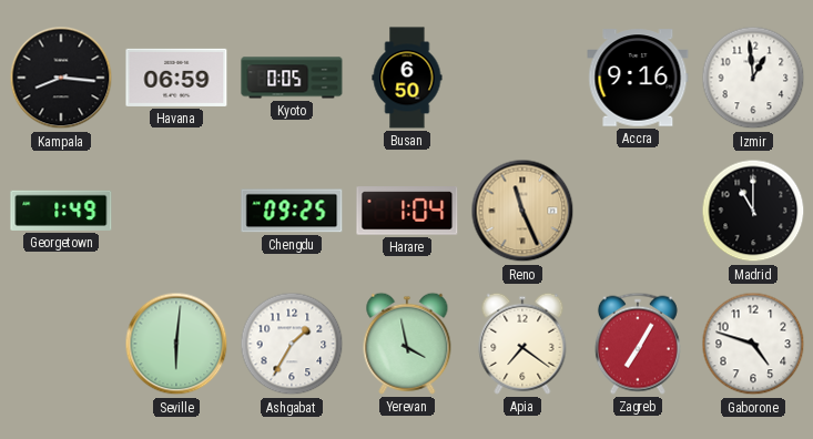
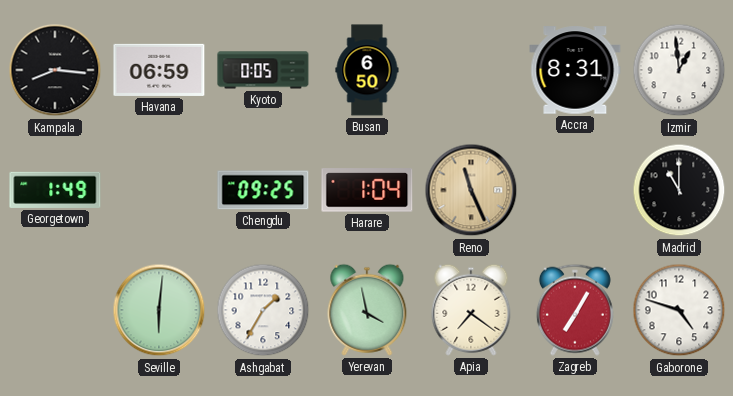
Accra: 9:16 -> 8:31 (575, 70)
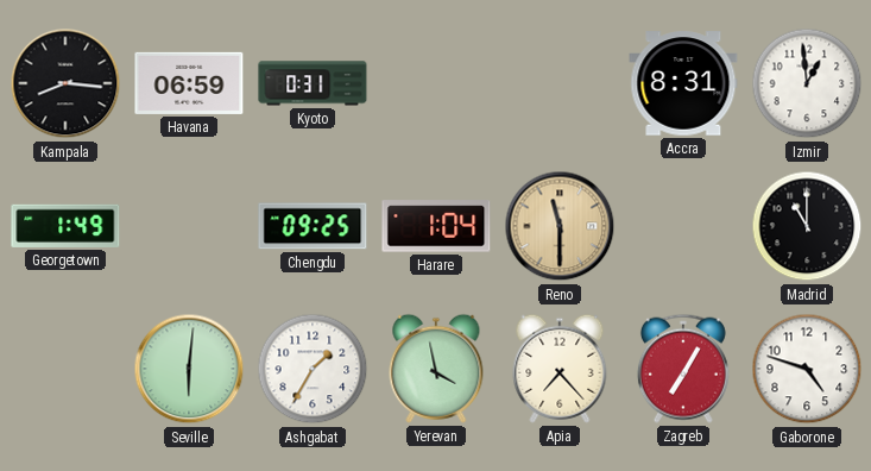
Kyoto: 0:05 -> 0:31 (313, 83)
Busan: 6:50 -> none (367, 70)
Reno: 11:26 -> 11:30 (560, 226)
Apia: 7:21 -> 7:23 (560, 369)
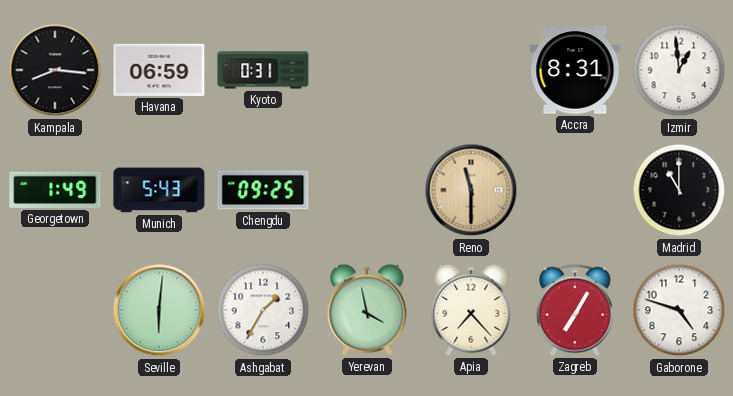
Munich: none -> 5:43 (159, 190)
Harare: 1:04 -> none (436, 226)
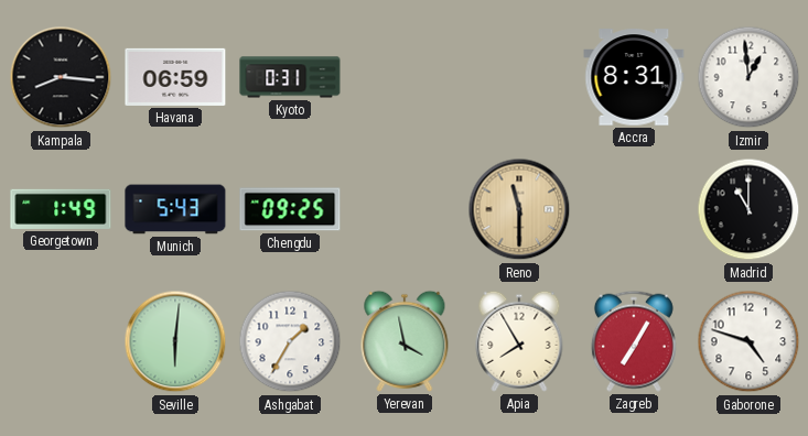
Apia: 7:23 -> 7:55 (519, 341)
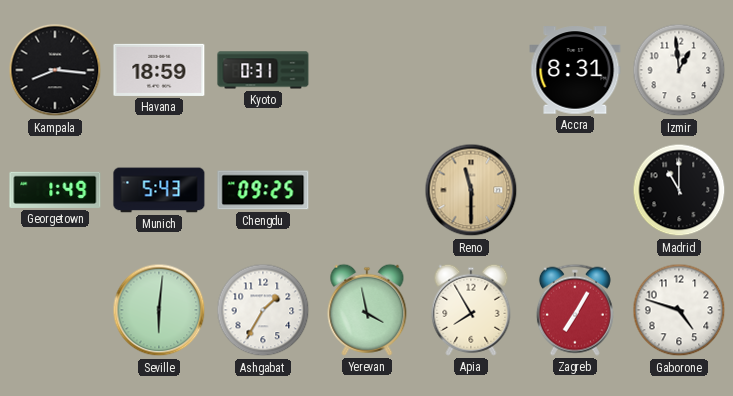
Havana: 06:59 -> 18:59 (159, 70)
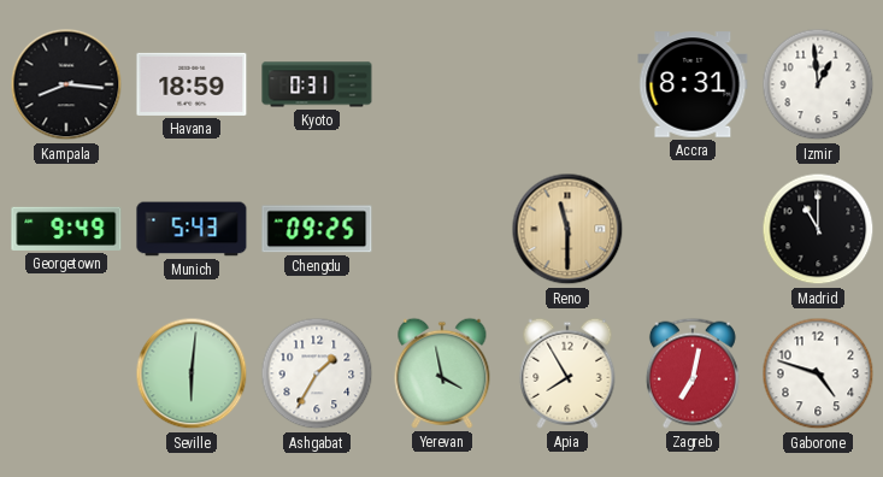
Georgetown: 1:49 -> 9:49 (66, 229)
Zagreb: 7:05 -> 7:02 (693, 373)
